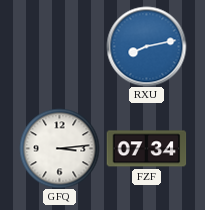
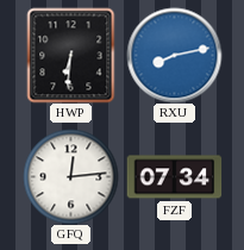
HWP: none -> 6:31 (71, 55)
GFQ: 3:14 -> 12:14 (70, 176)
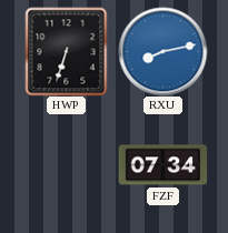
HWP: 6:31 -> 6:33 (67, 51)
GFQ: 12:14 -> none (70, 176)
